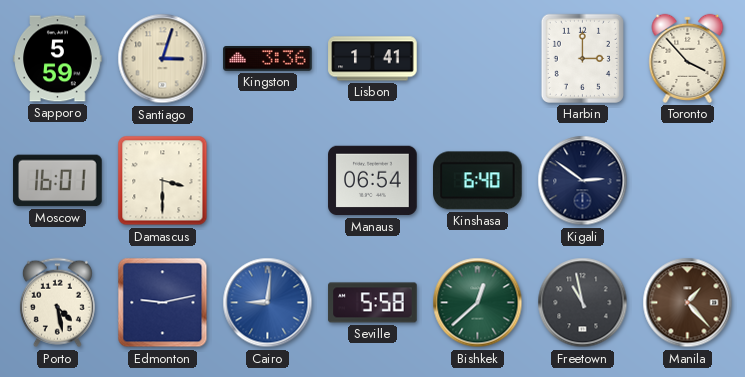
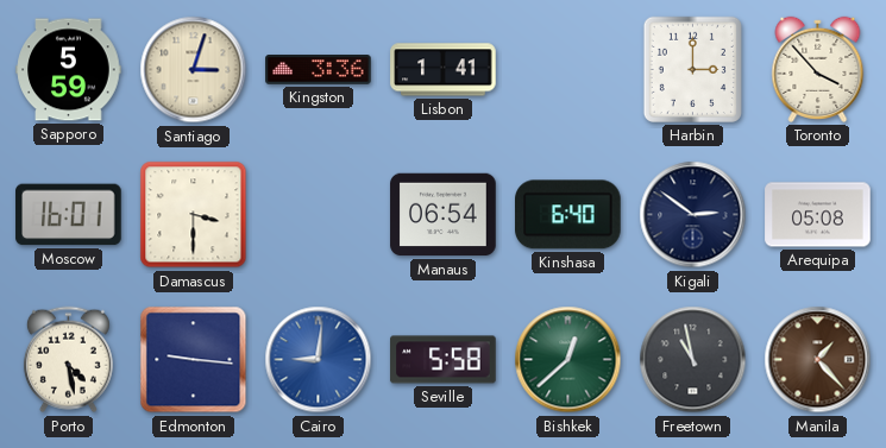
Arequipa: none -> 05:08 (818, 215)
Edmonton: 9:13 -> 9:16 (194, 360)
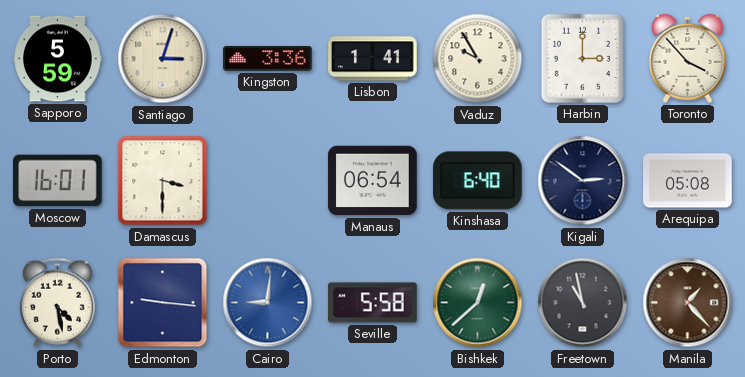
Vaduz: none -> 9:55 (478, 59)
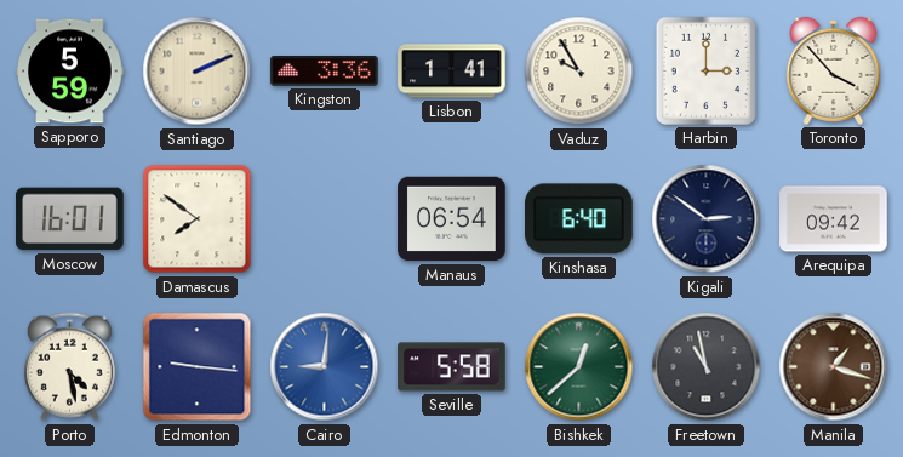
Santiago: 3:03 -> 2:11 (198, 72)
Damascus: 3:30 -> 7:51 (198, 219)
Arequipa: 05:08 -> 09:42 (834, 219)
Manila: 1:23 -> 1:18 (834, 367)
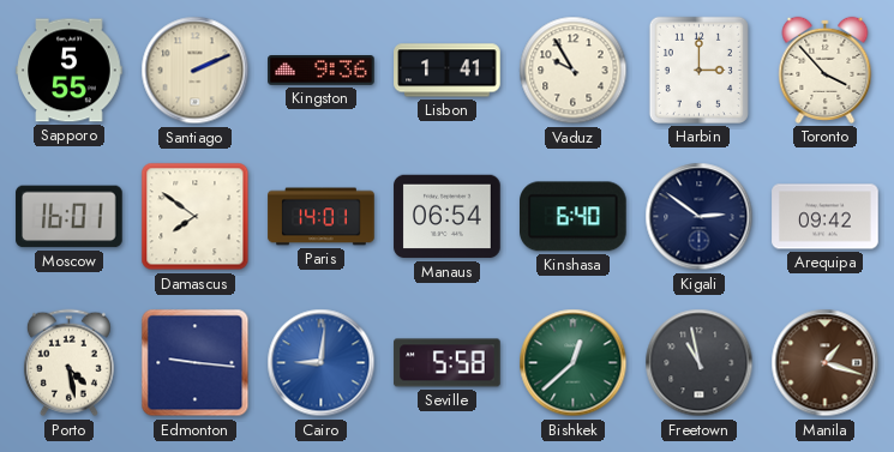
Sapporo: 5:59 -> 5:55 (70, 71)
Kingston: 3:36 -> 9:36 (322, 71)
Paris: none -> 14:01 (322, 217)
